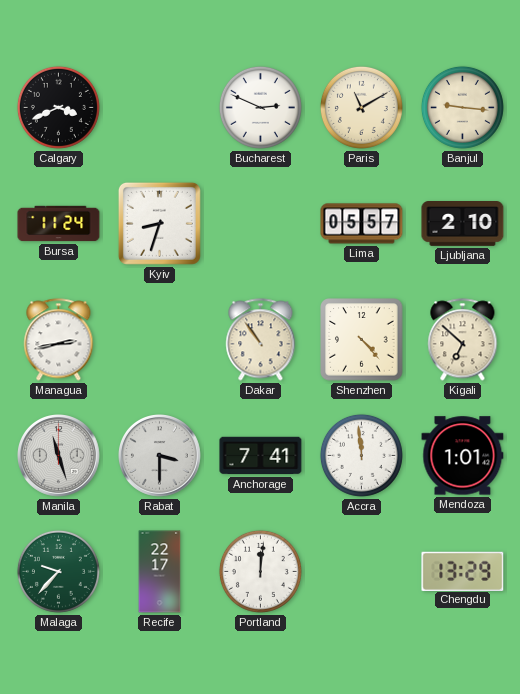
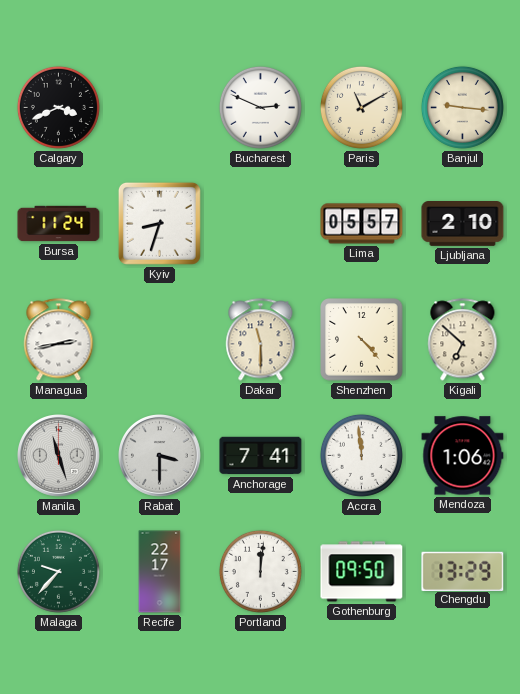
Dakar: 10:54 -> 11:30 (261, 340)
Mendoza: 1:01 -> 1:06 (463, 456)
Gothenburg: none -> 09:50 (362, 572)
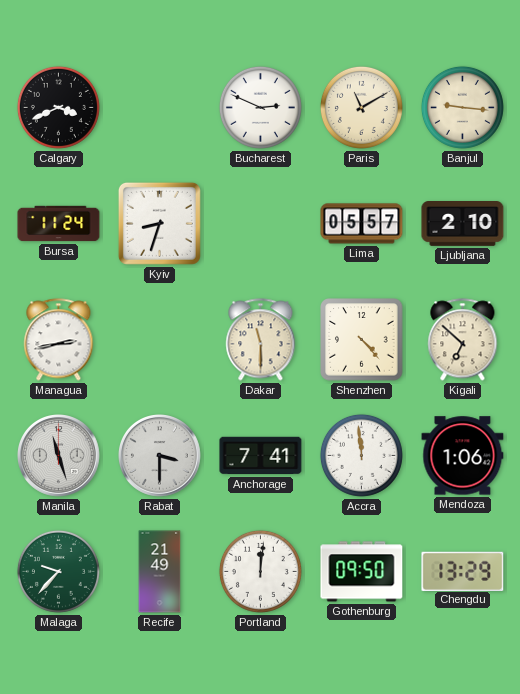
Recife: 22:17 -> 21:49 (160, 572)
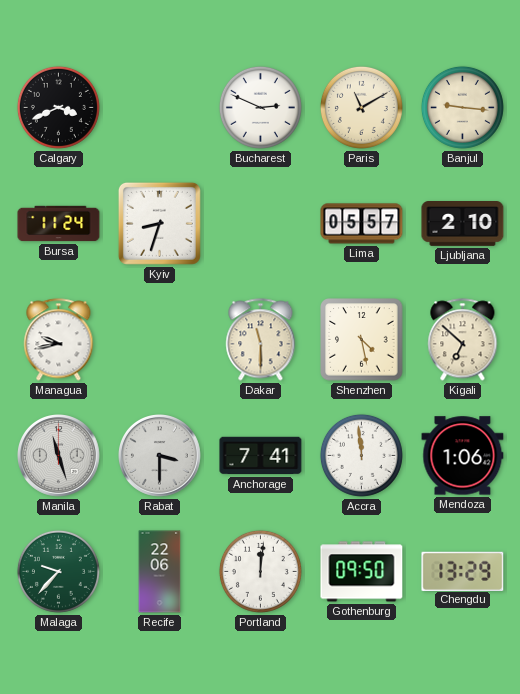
Managua: 2:43 -> 9:43 (59, 340)
Shenzhen: 4:23 -> 4:28 (362, 340)
Recife: 21:49 -> 22:06 (160, 572)
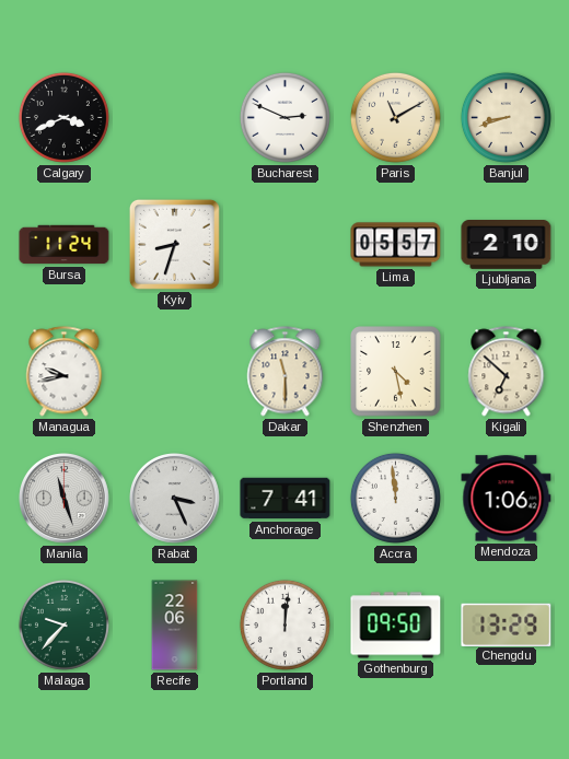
Banjul: 9:16 -> 8:42 (506, 117)
Rabat: 3:30 -> 3:26 (175, 499)
